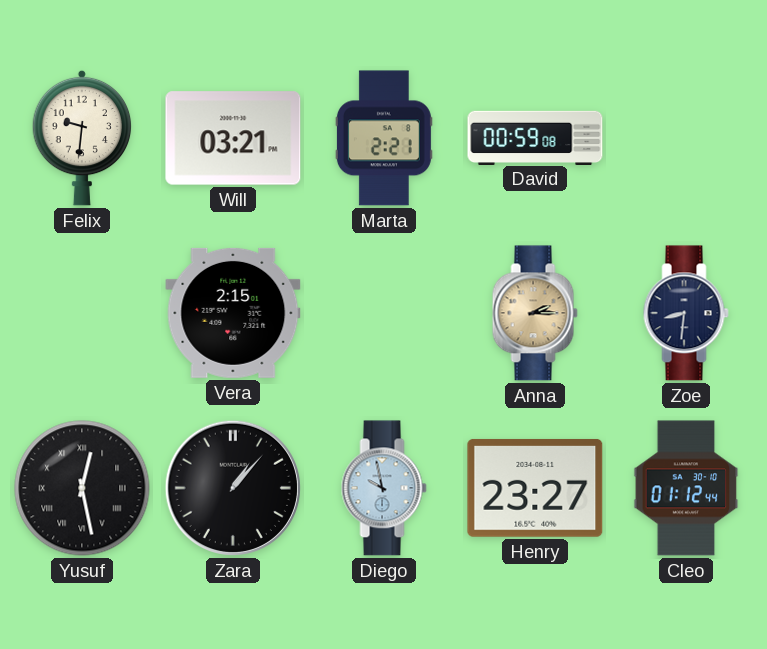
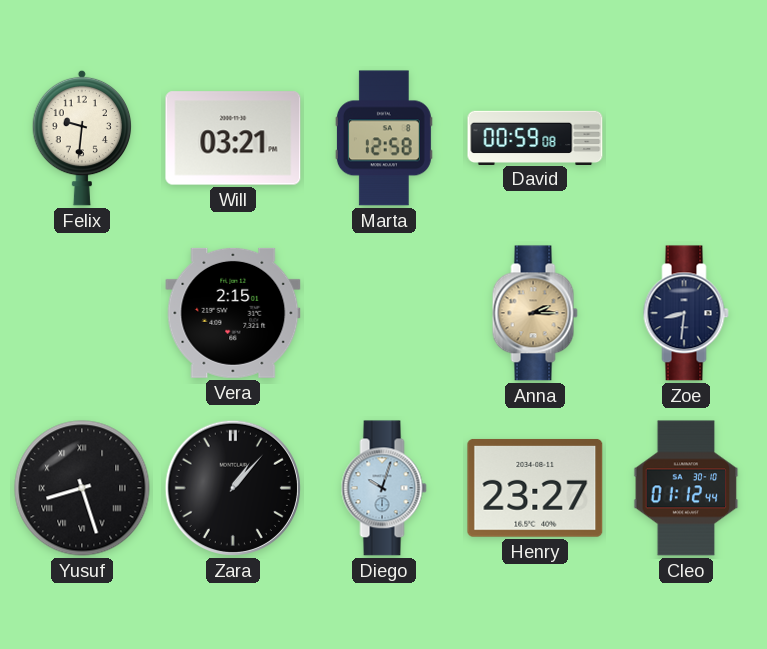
Marta: 2:21 -> 12:58 (384, 138)
Yusuf: 12:28 -> 8:27 (82, 488)
Diego: 9:58 -> 10:03 (384, 488)
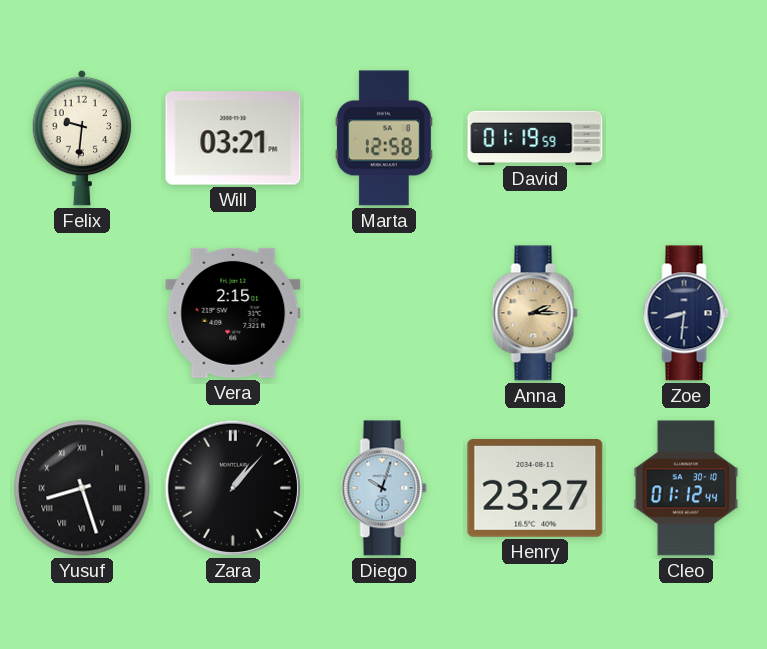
David: 00:59 -> 01:19 (535, 137)
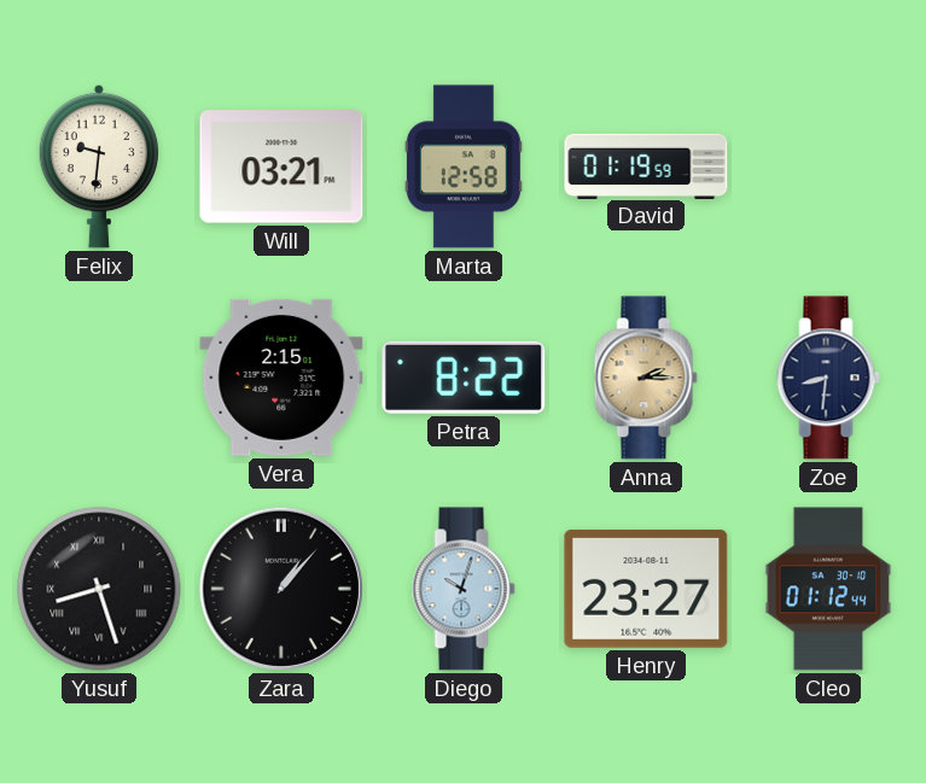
Petra: none -> 8:22 (464, 378)
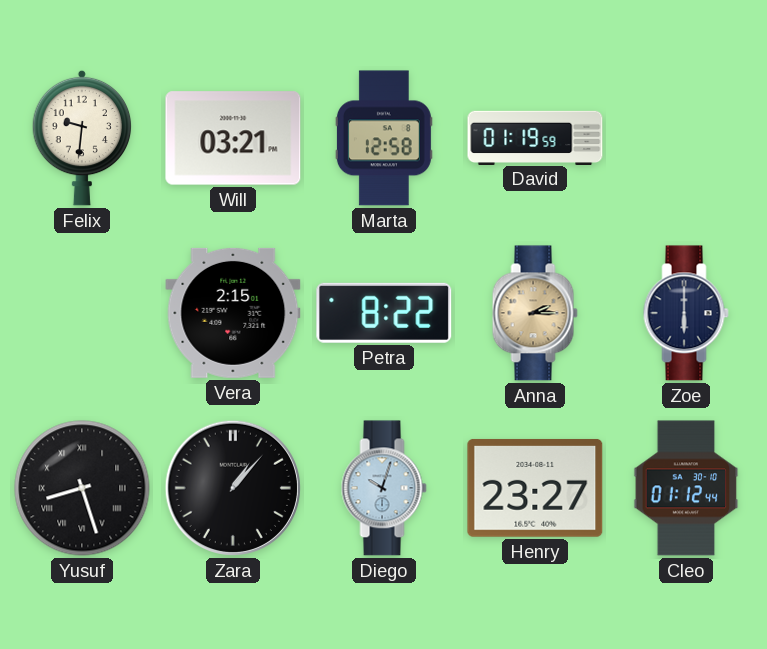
Zoe: 8:31 -> 6:00 (686, 313)
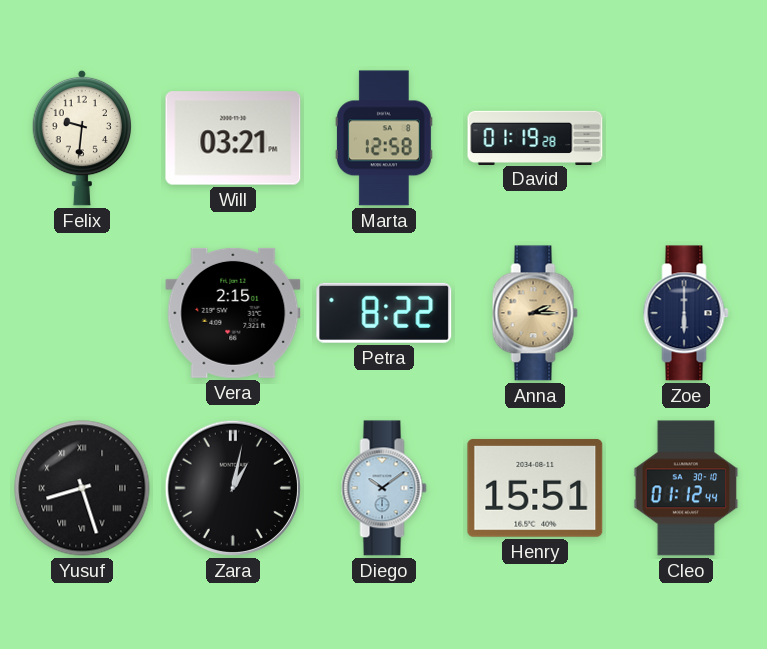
David: 01:19:59 -> 01:19:28 (535, 137)
Zara: 1:07 -> 1:02 (233, 488)
Diego: 10:03 -> 10:09 (384, 488)
Henry: 23:27 -> 15:51 (535, 488)
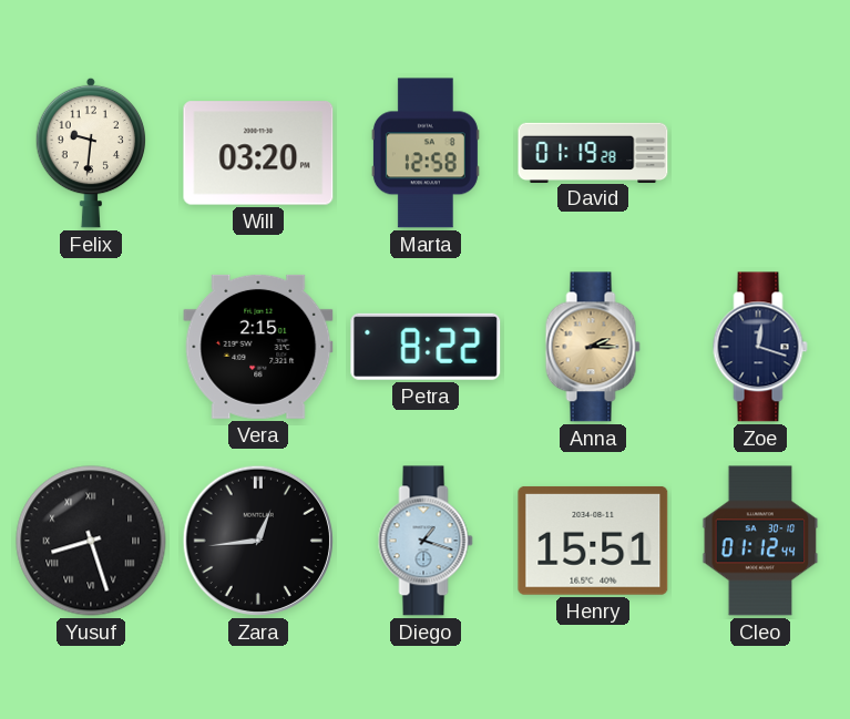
Will: 03:21 -> 03:20 (258, 153)
Zoe: 6:00 -> 12:18 (760, 347)
Zara: 1:02 -> 12:44 (258, 541)
Diego: 10:09 -> 1:18 (426, 541)
